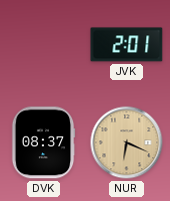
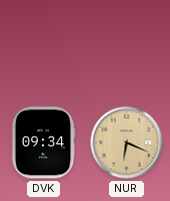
JVK: 2:01 -> none (127, 45)
DVK: 08:37 -> 09:34 (43, 143)
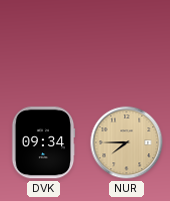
NUR: 6:19 -> 7:45 (127, 143)
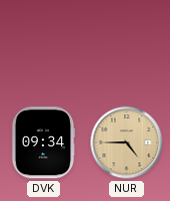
NUR: 7:45 -> 4:45 (127, 143)
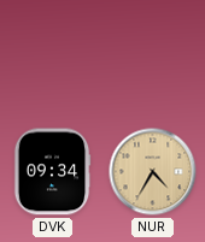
NUR: 4:45 -> 4:35 (153, 172)
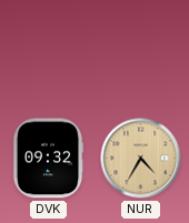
DVK: 09:34 -> 09:32 (48, 159)
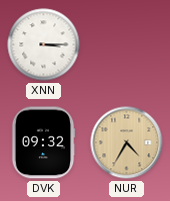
XNN: none -> 3:15 (44, 45)
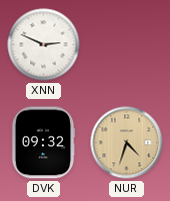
XNN: 3:15 -> 2:49 (44, 45)
NUR: 4:35 -> 4:33 (127, 143)
